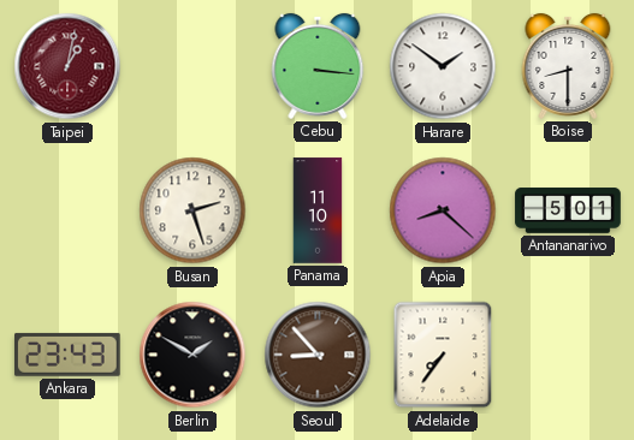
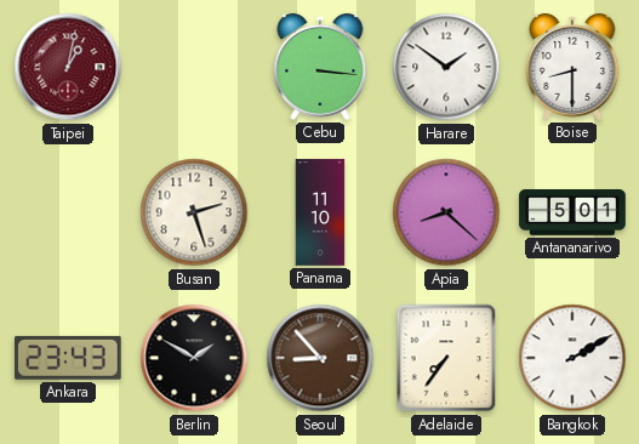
Bangkok: none -> 2:10 (572, 358)
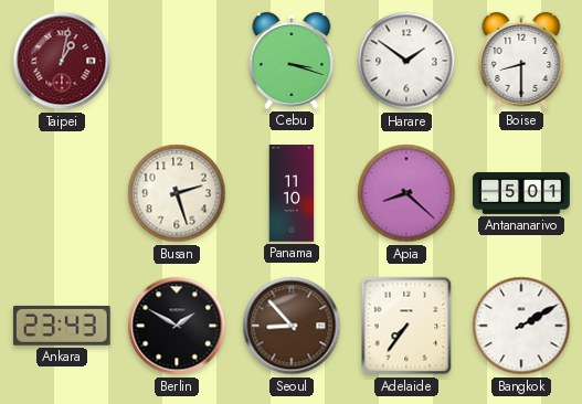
Cebu: 3:16 -> 3:18 (292, 61)
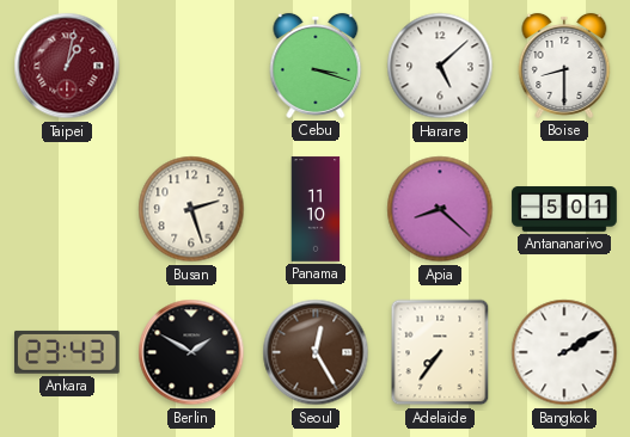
Harare: 1:51 -> 5:08 (440, 66)
Seoul: 8:53 -> 12:25 (316, 352)
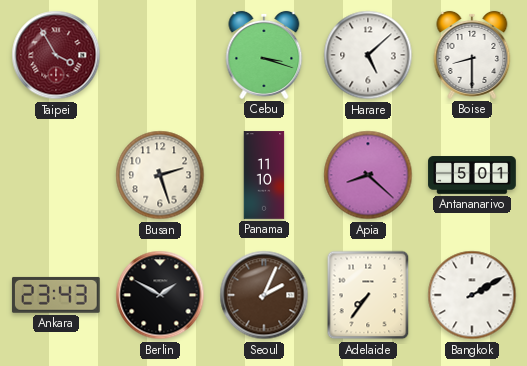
Taipei: 1:02 -> 3:55 (56, 55)
Seoul: 12:25 -> 2:04 (264, 295)
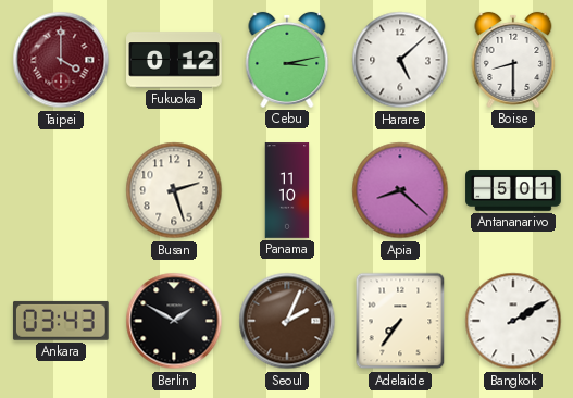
Taipei: 3:55 -> 4:00 (61, 60)
Fukuoka: none -> 0:12 (174, 60)
Cebu: 3:18 -> 3:13 (287, 60)
Ankara: 23:43 -> 03:43 (61, 321)
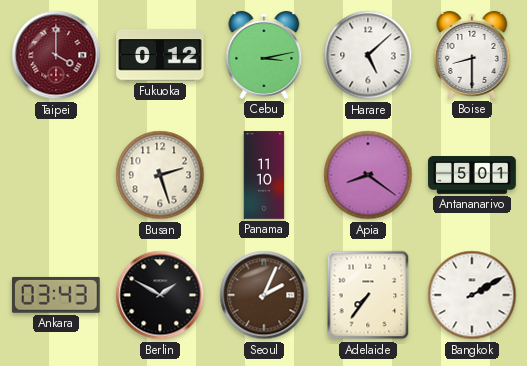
Apia: 8:22 -> 8:21 (368, 175)
